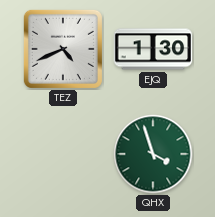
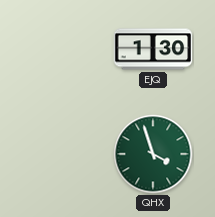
TEZ: 4:41 -> none (63, 49)
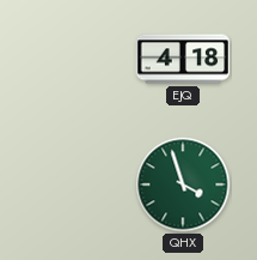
EJQ: 1:30 -> 4:18 (183, 59)
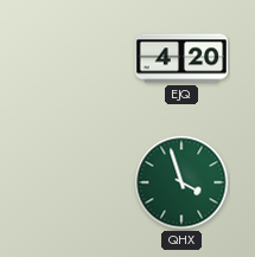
EJQ: 4:18 -> 4:20 (181, 58)
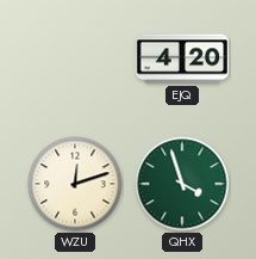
WZU: none -> 12:12 (75, 184)
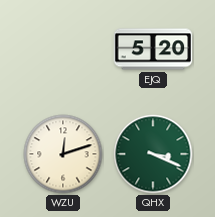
EJQ: 4:20 -> 5:20 (153, 49)
QHX: 3:57 -> 3:19 (153, 154)
